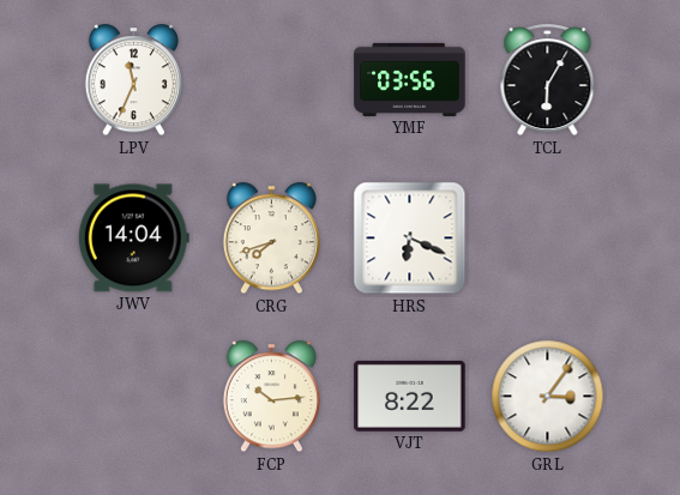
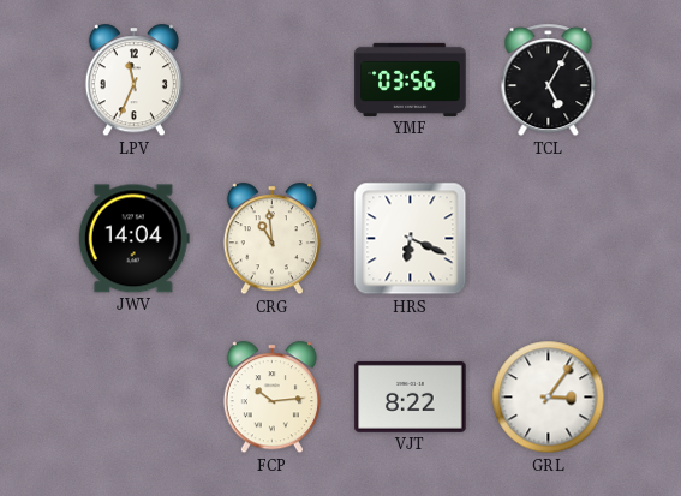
TCL: 6:05 -> 5:05 (549, 80)
CRG: 7:42 -> 10:59 (271, 239)
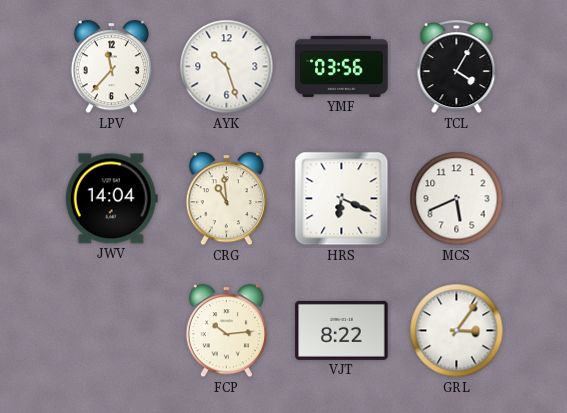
LPV: 11:34 -> 11:37 (111, 67)
AYK: none -> 10:27 (227, 67)
TCL: 5:05 -> 4:05 (457, 67)
MCS: none -> 5:41 (457, 199)
